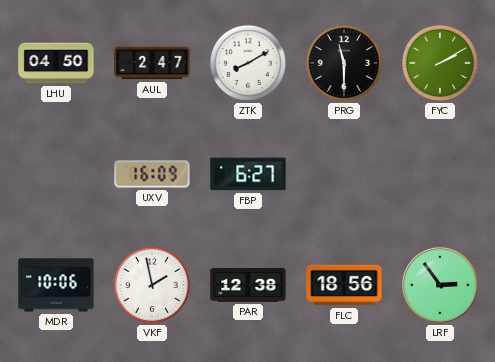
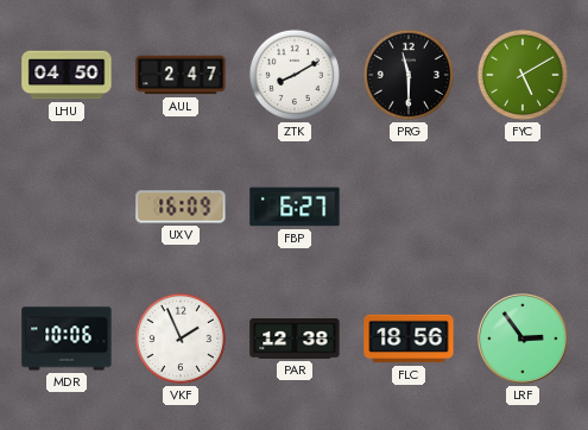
FYC: 2:10 -> 5:10 (523, 75)
VKF: 1:58 -> 1:56 (181, 339)
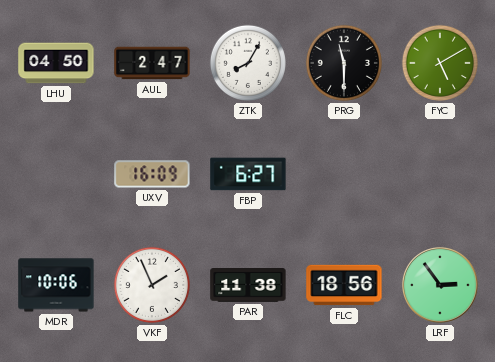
ZTK: 8:10 -> 8:05 (248, 63)
PAR: 12:38 -> 11:38 (248, 286)
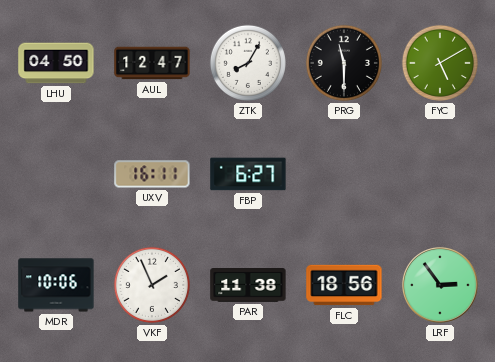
AUL: 2:47 -> 12:47 (152, 63)
UXV: 16:09 -> 16:11 (152, 174)
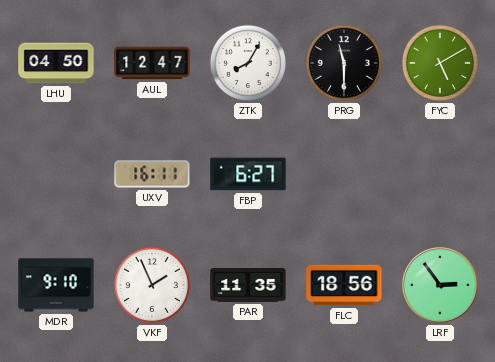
MDR: 10:06 -> 9:10 (56, 285)
PAR: 11:38 -> 11:35 (248, 286)
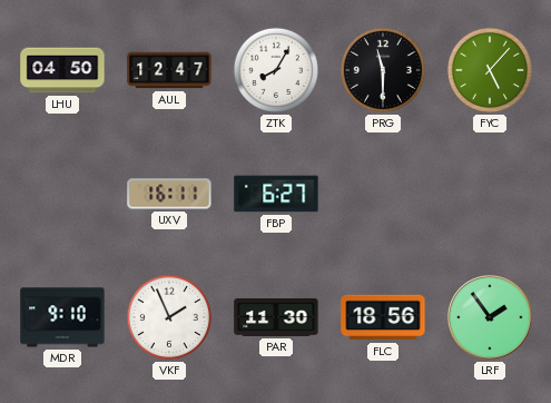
FYC: 5:10 -> 5:07 (490, 70)
PAR: 11:35 -> 11:30 (276, 318)
LRF: 2:54 -> 1:54 (491, 318)
